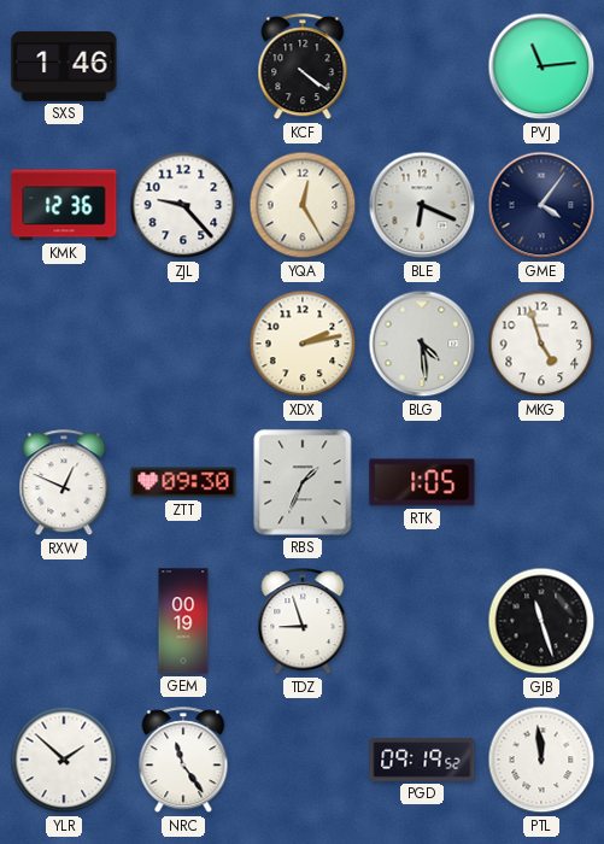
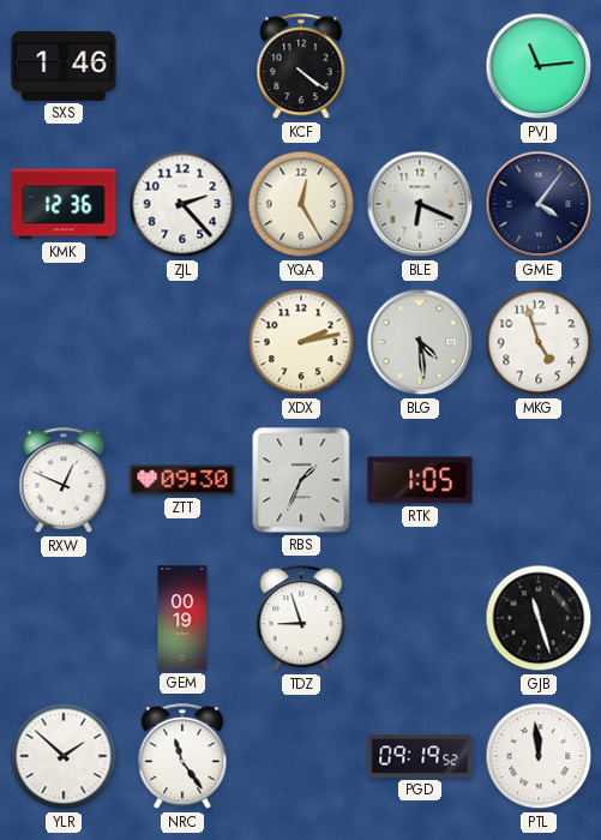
ZJL: 9:23 -> 2:23 (182, 204)
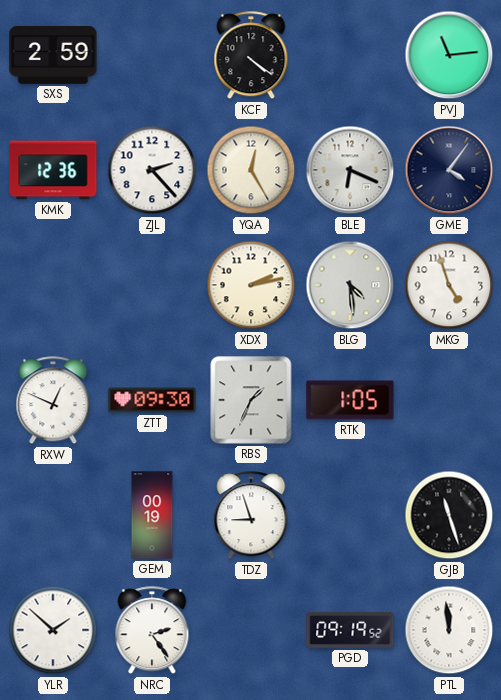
SXS: 1:46 -> 2:59 (53, 56)
NRC: 11:24 -> 2:24 (152, 631)
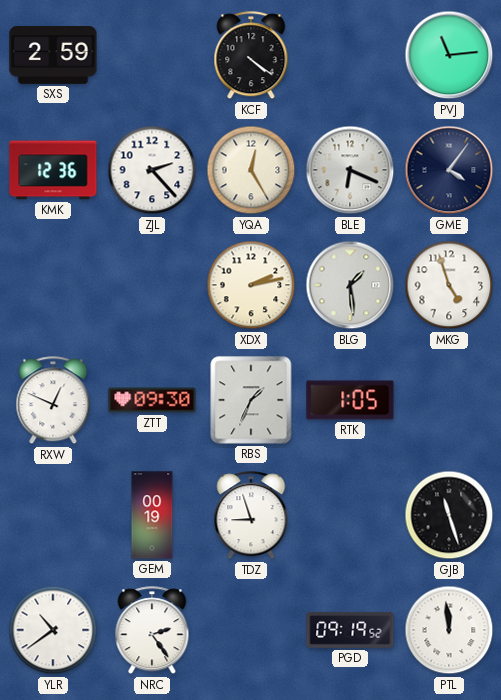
BLG: 4:29 -> 1:29 (350, 285)
YLR: 1:52 -> 10:39 (53, 630)
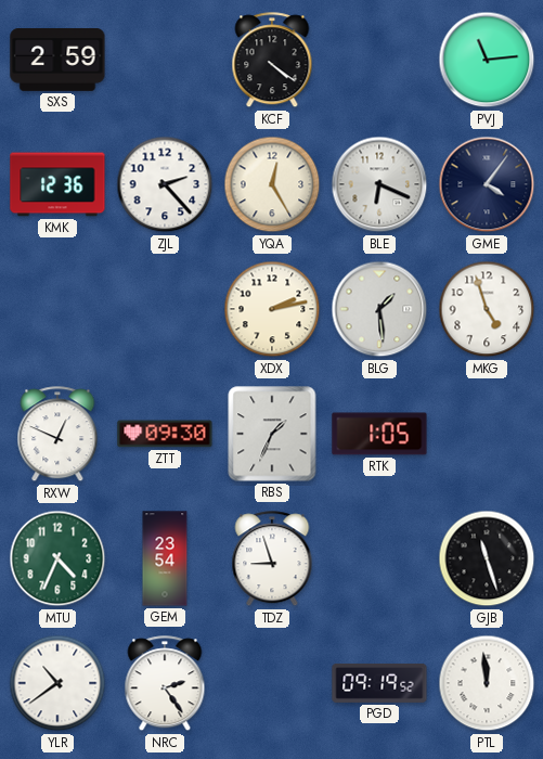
MTU: none -> 4:34 (57, 558)
GEM: 00:19 -> 23:54 (165, 558)
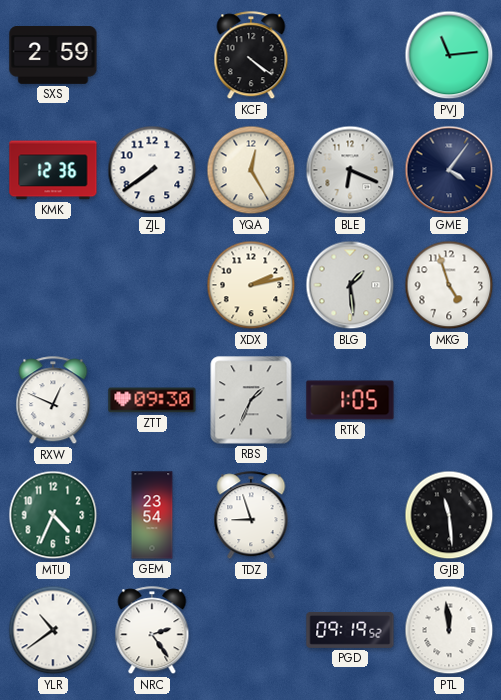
ZJL: 2:23 -> 7:39 (152, 170)
GJB: 11:27 -> 11:29 (449, 515)
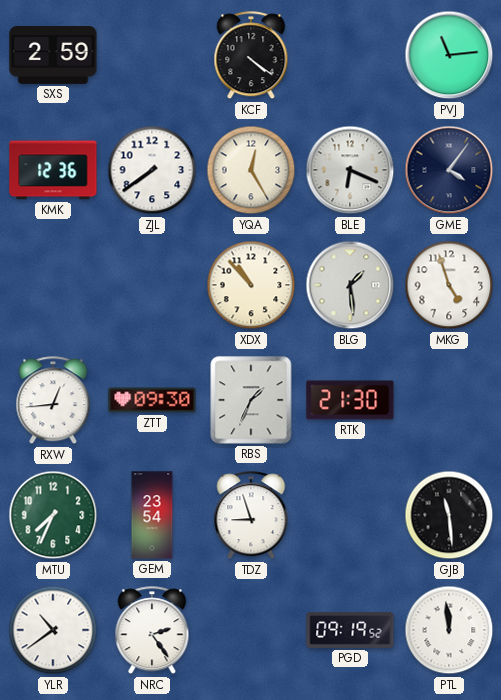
XDX: 2:13 -> 10:53 (251, 285)
RXW: 12:49 -> 12:44 (53, 401)
RTK: 1:05 -> 21:30 (350, 400)
MTU: 4:34 -> 7:34 (53, 515)
